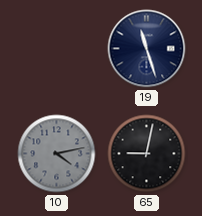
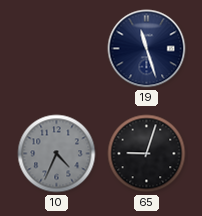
10: 4:13 -> 4:34 (57, 154)
65: 9:02 -> 9:03 (147, 154)
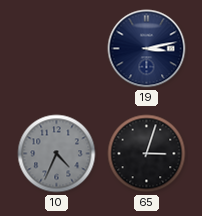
19: 11:27 -> 3:13 (147, 49)
65: 9:03 -> 3:03 (147, 154)
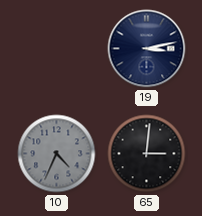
65: 3:03 -> 3:01 (147, 154)
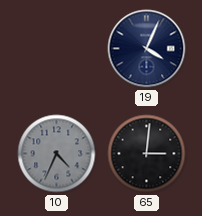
19: 3:13 -> 4:04 (147, 49)
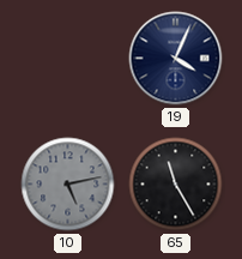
10: 4:34 -> 5:13 (68, 185)
65: 3:01 -> 11:25 (176, 185)
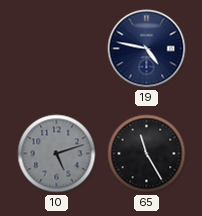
19: 4:04 -> 4:47 (147, 49)
10: 5:13 -> 5:12 (57, 154)
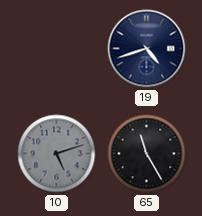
19: 4:47 -> 4:42 (147, 49)
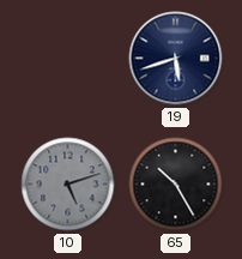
19: 4:42 -> 5:42 (176, 59)
65: 11:25 -> 10:25 (176, 185)
